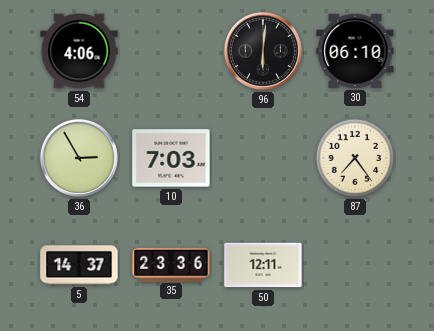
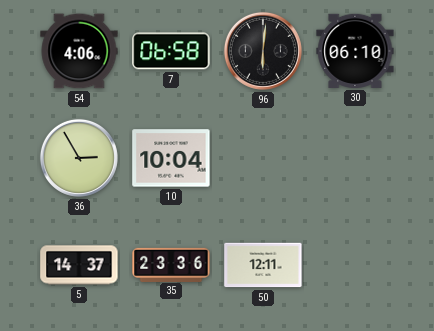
7: none -> 06:58 (171, 51)
10: 7:03 -> 10:04 (171, 158)
87: 7:24 -> none (355, 158)
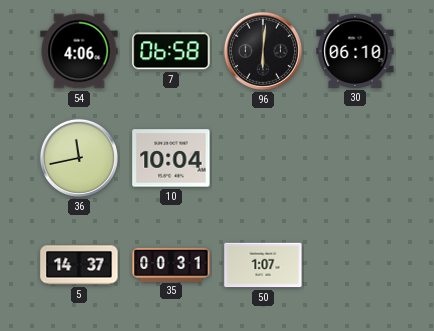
36: 2:55 -> 11:43 (79, 158)
35: 23:36 -> 00:31 (171, 264)
50: 12:11 -> 1:07 (263, 265)
